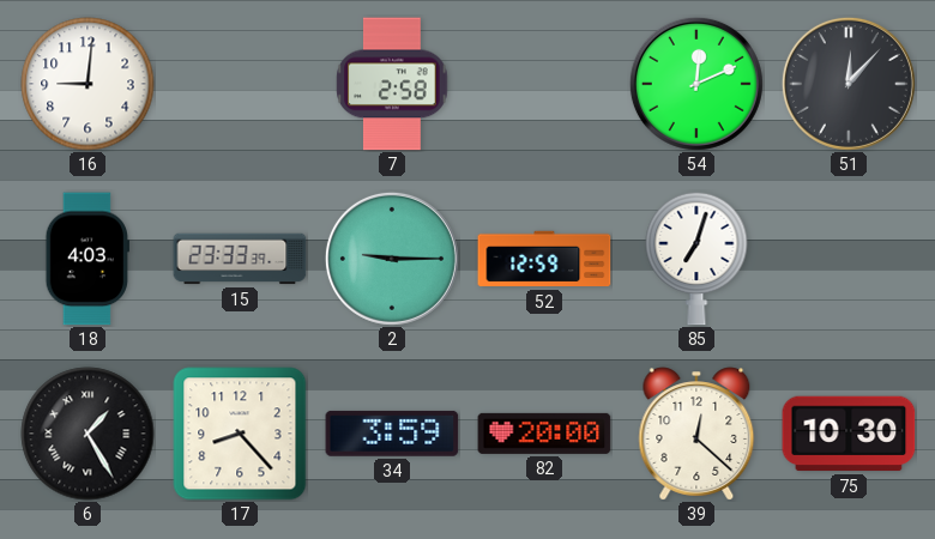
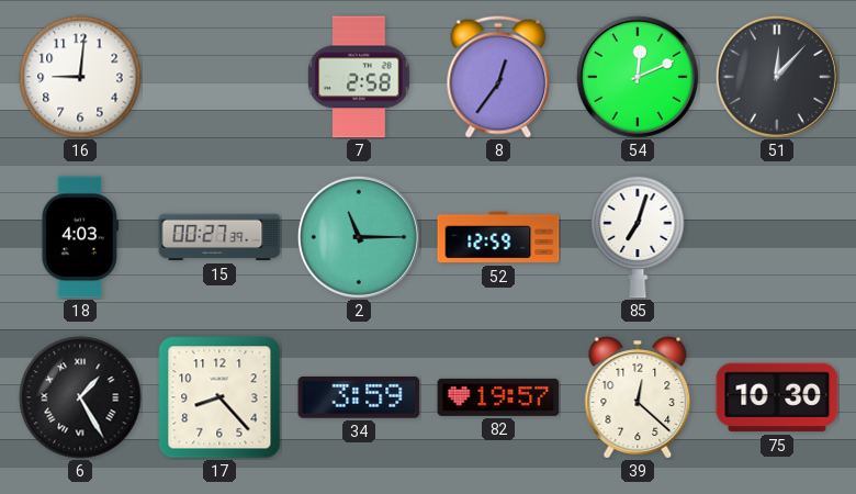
8: none -> 12:36 (498, 77)
15: 23:33 -> 00:27 (219, 237)
2: 9:15 -> 11:15 (359, 237)
82: 20:00 -> 19:57 (498, 397)
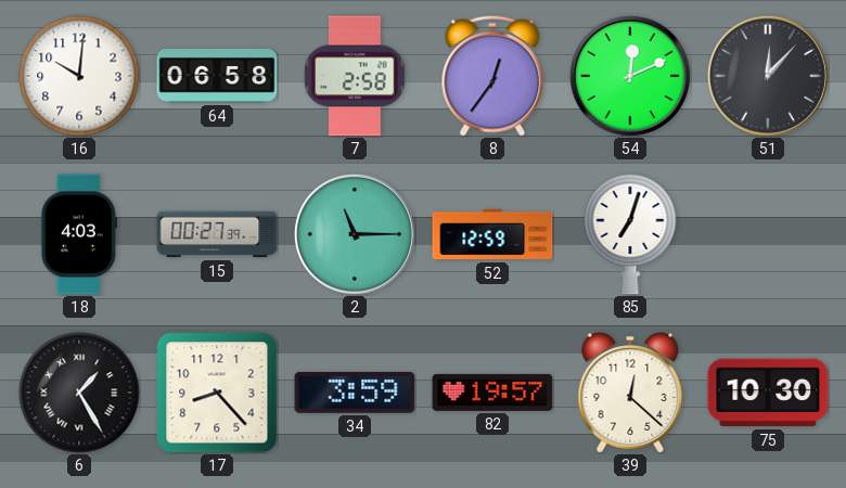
16: 9:01 -> 10:01 (79, 76)
64: none -> 06:58 (217, 76)
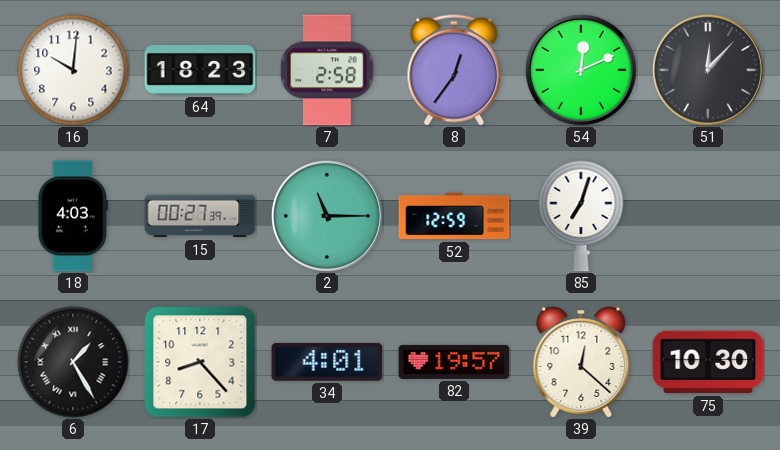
64: 06:58 -> 18:23 (200, 70)
34: 3:59 -> 4:01 (327, 362)
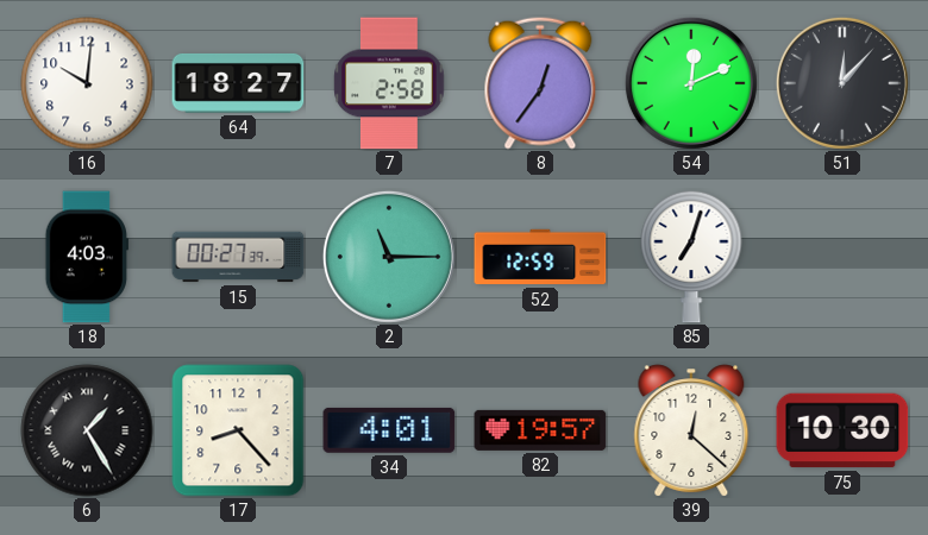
64: 18:23 -> 18:27 (238, 83)
